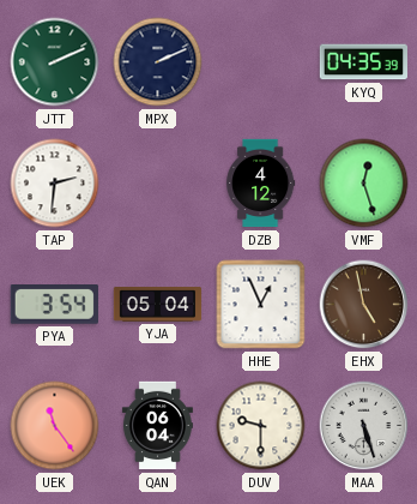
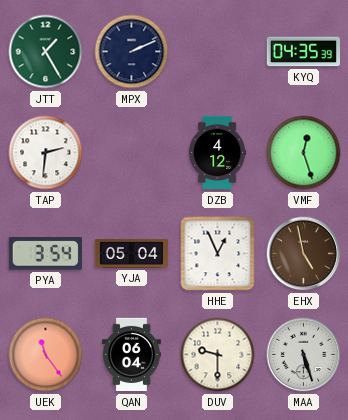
JTT: 2:11 -> 1:25 (46, 52)
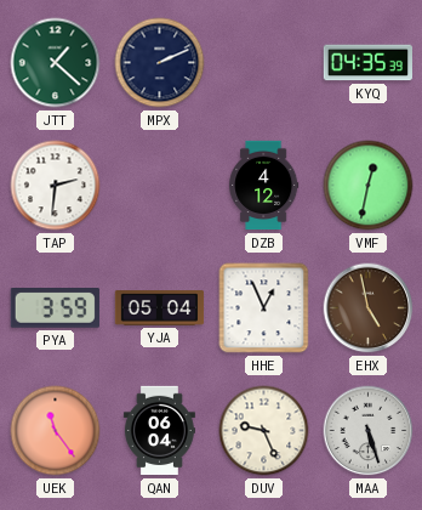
JTT: 1:25 -> 1:22 (56, 63)
VMF: 12:27 -> 12:32 (369, 186)
PYA: 3:54 -> 3:59 (55, 308)
DUV: 9:30 -> 9:26 (264, 431)
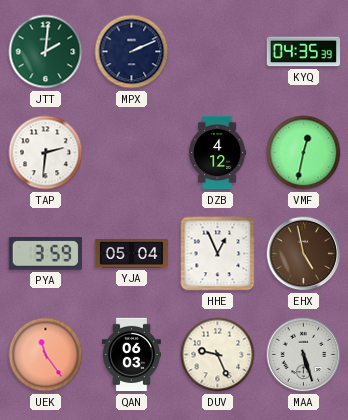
JTT: 1:22 -> 2:01 (46, 52)
QAN: 06:04 -> 06:03 (131, 355)
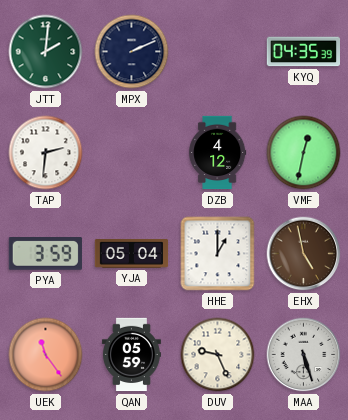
HHE: 12:56 -> 1:00 (218, 254)
QAN: 06:03 -> 05:59 (131, 355)
